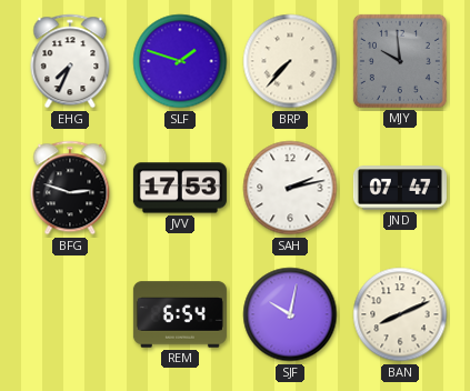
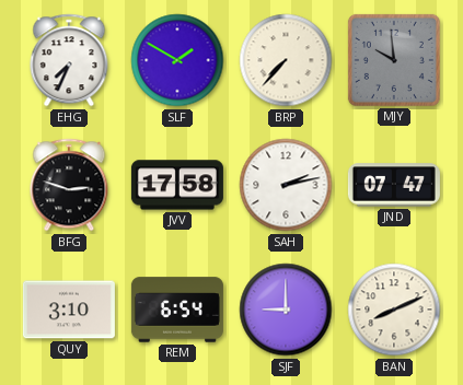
SLF: 1:48 -> 1:50 (177, 60)
JVV: 17:53 -> 17:58 (177, 185)
QUY: none -> 3:10 (69, 310)
SJF: 10:02 -> 9:00 (286, 310)
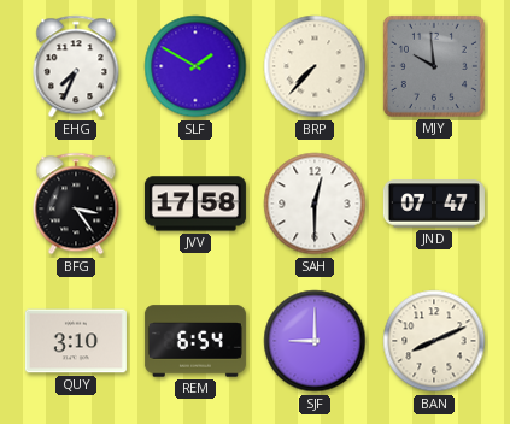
BFG: 2:48 -> 3:24 (76, 204)
SAH: 2:13 -> 12:30 (315, 204)
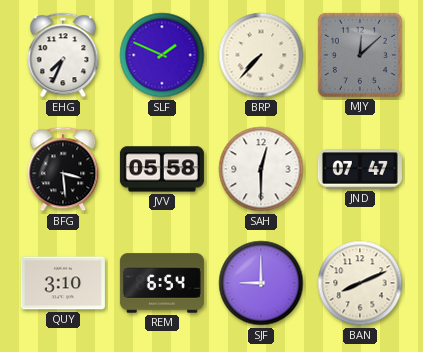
SLF: 1:50 -> 1:49 (162, 55)
MJY: 9:59 -> 12:08 (360, 55)
BFG: 3:24 -> 3:29 (63, 169)
JVV: 17:58 -> 05:58 (162, 169)
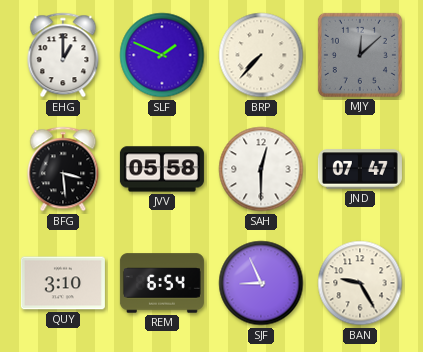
EHG: 7:34 -> 1:00 (63, 55)
SJF: 9:00 -> 8:56 (261, 283)
BAN: 8:11 -> 9:25 (360, 283)
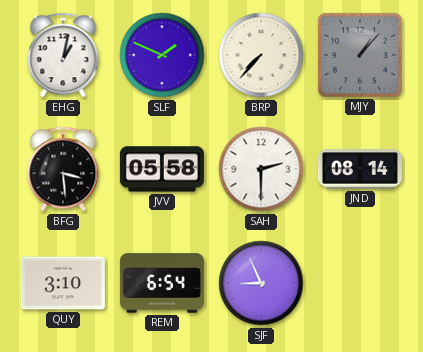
EHG: 1:00 -> 1:02 (63, 55)
MJY: 12:08 -> 1:07 (360, 55)
SAH: 12:30 -> 2:30 (261, 169)
JND: 07:47 -> 08:14 (360, 169)
BAN: 9:25 -> none (360, 283)
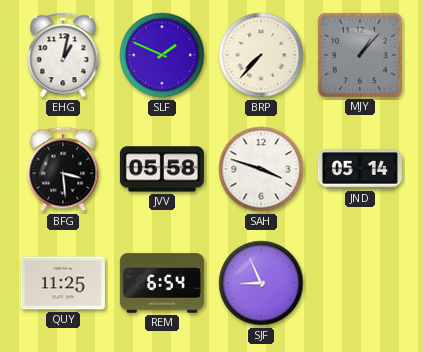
SAH: 2:30 -> 3:48 (261, 169)
JND: 08:14 -> 05:14 (360, 169)
QUY: 3:10 -> 11:25 (63, 283)
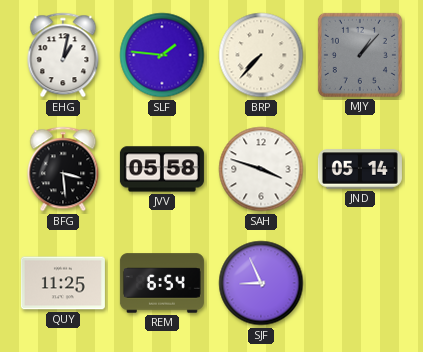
SLF: 1:49 -> 1:46 (162, 55)
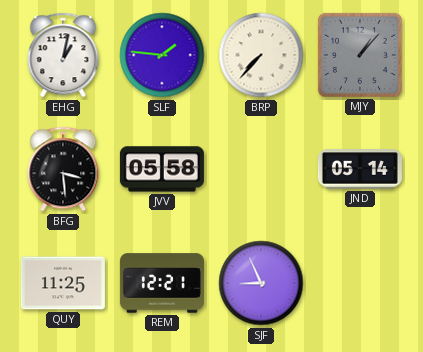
SAH: 3:48 -> none (261, 169)
REM: 6:54 -> 12:21 (162, 283)
